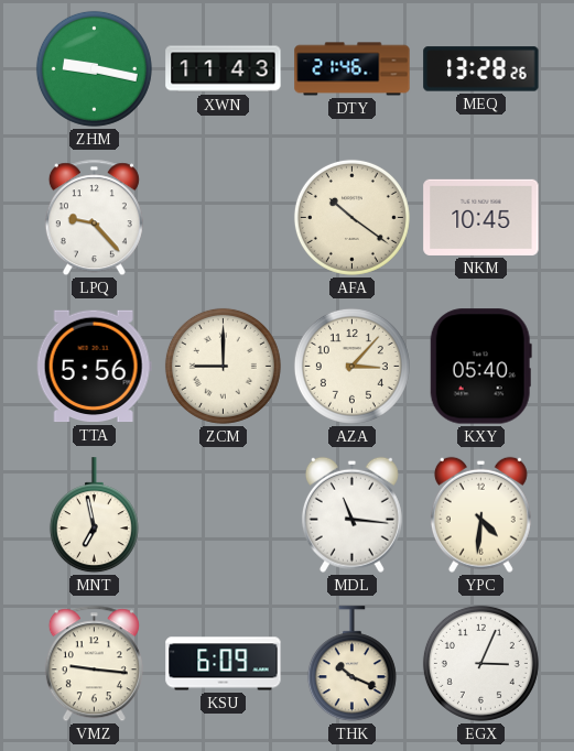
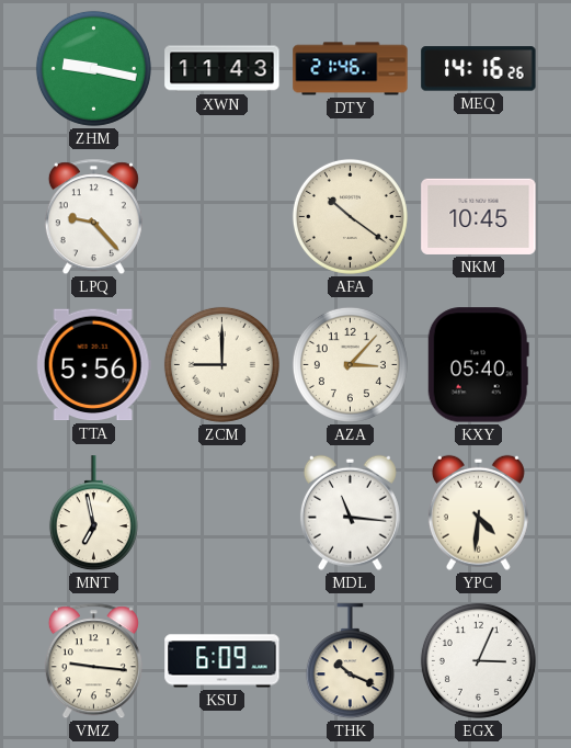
MEQ: 13:28 -> 14:16 (479, 69)
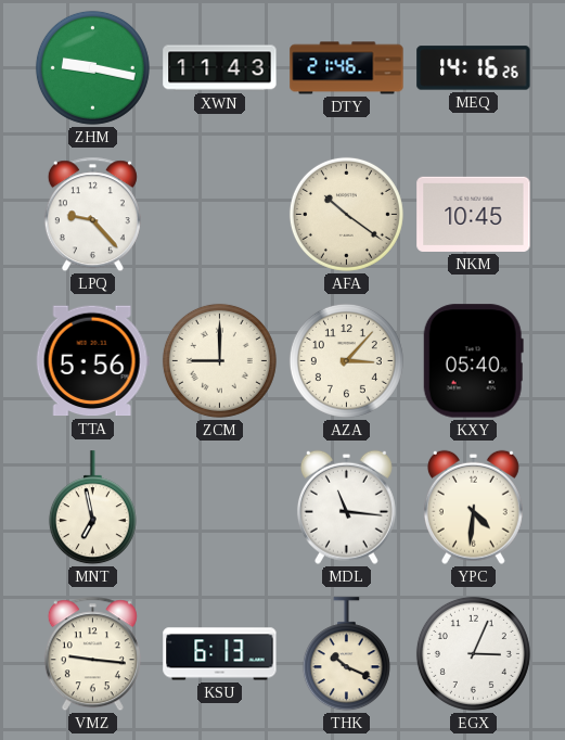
KSU: 6:09 -> 6:13 (220, 654)
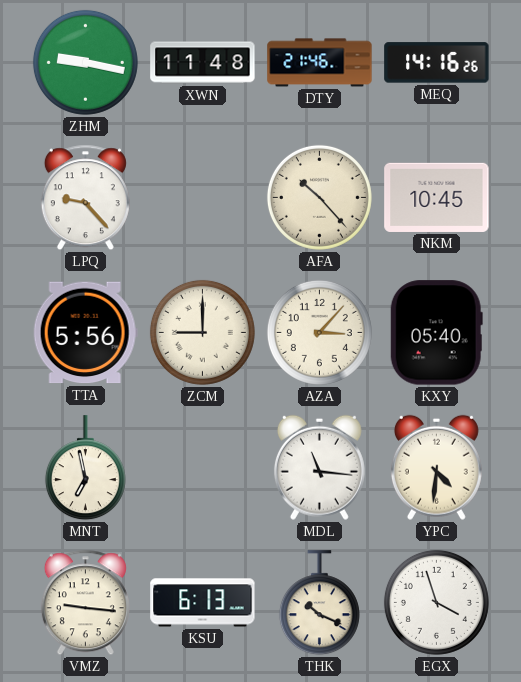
XWN: 11:43 -> 11:48 (203, 63)
AFA: 10:21 -> 10:23 (319, 197)
EGX: 3:04 -> 3:57 (436, 602)
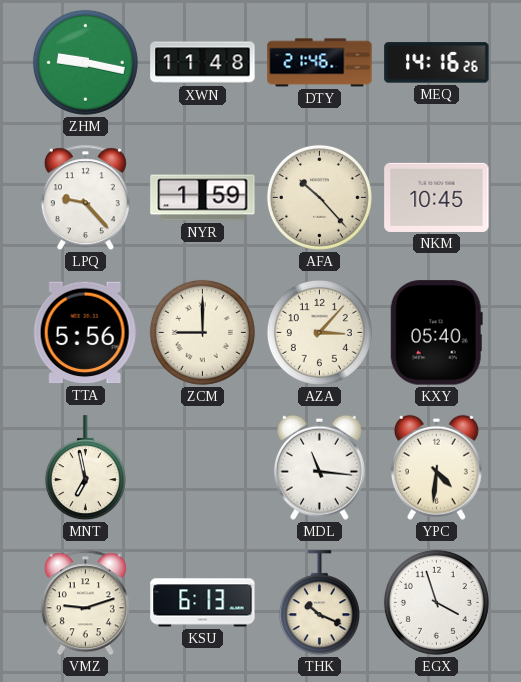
NYR: none -> 1:59 (203, 198)
VMZ: 9:16 -> 9:12 (85, 603)
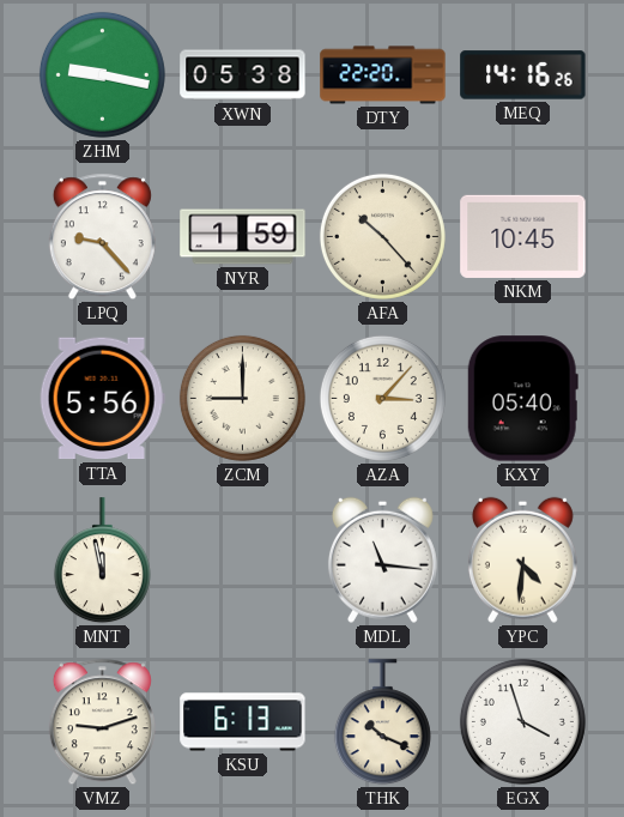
XWN: 11:48 -> 05:38 (243, 75)
DTY: 21:46 -> 22:20 (383, 75)
MNT: 6:58 -> 11:58 (102, 561)
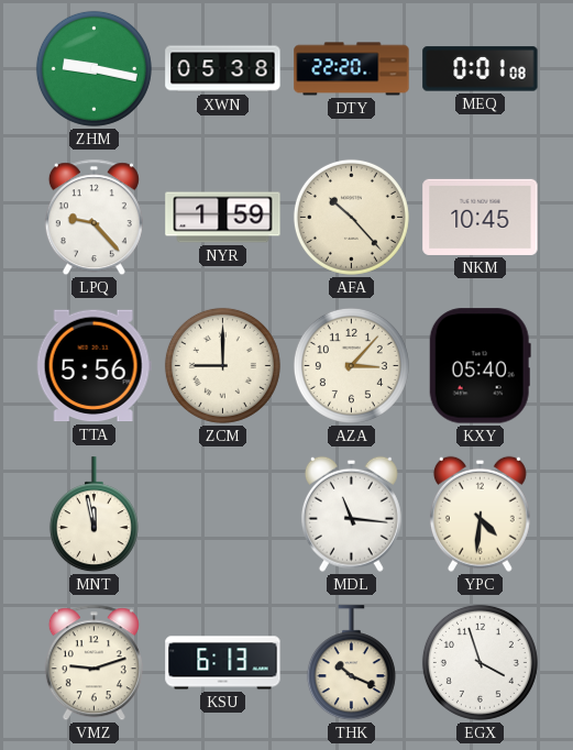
MEQ: 14:16 -> 0:01 (481, 69)
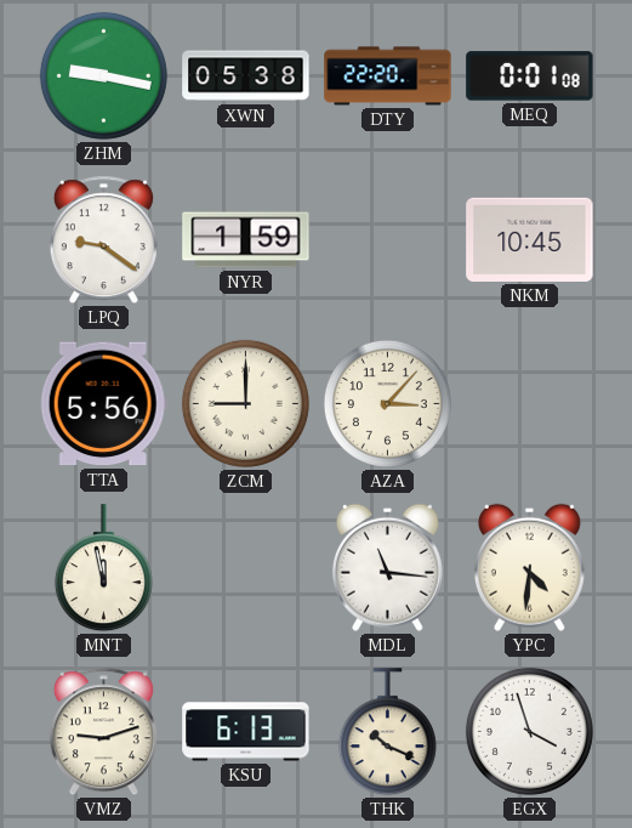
LPQ: 9:23 -> 9:21 (103, 240)
AFA: 10:23 -> none (351, 217)
KXY: 05:40 -> none (480, 366)
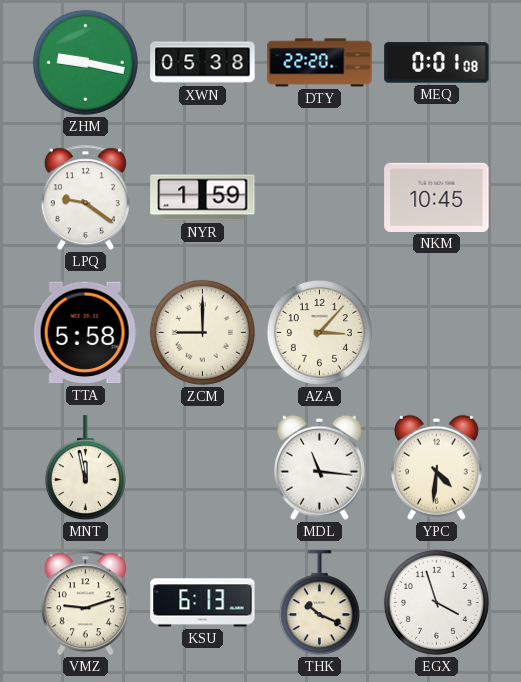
TTA: 5:56 -> 5:58 (85, 333)
